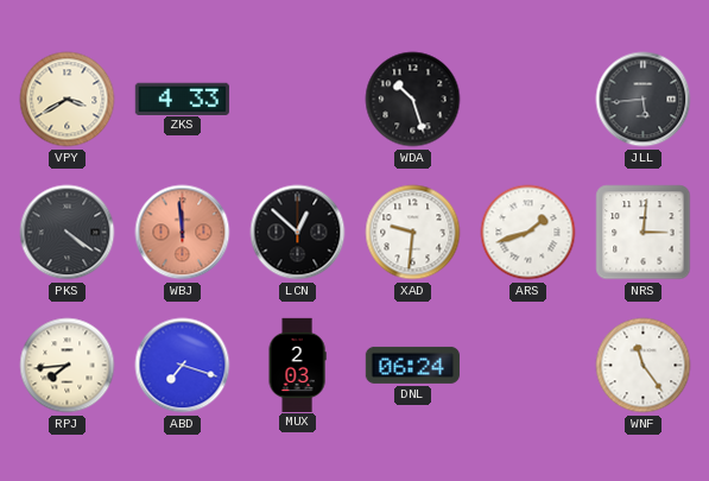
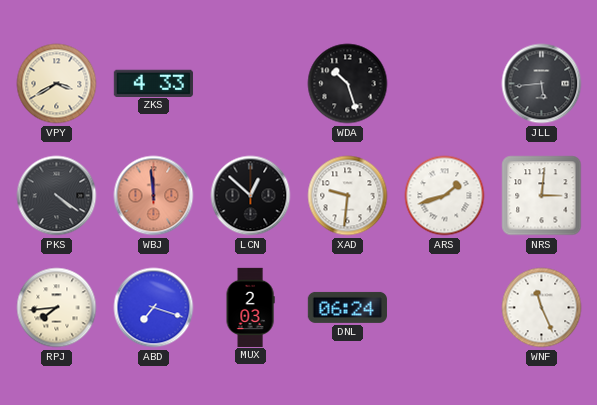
WNF: 11:24 -> 11:26 (542, 308)
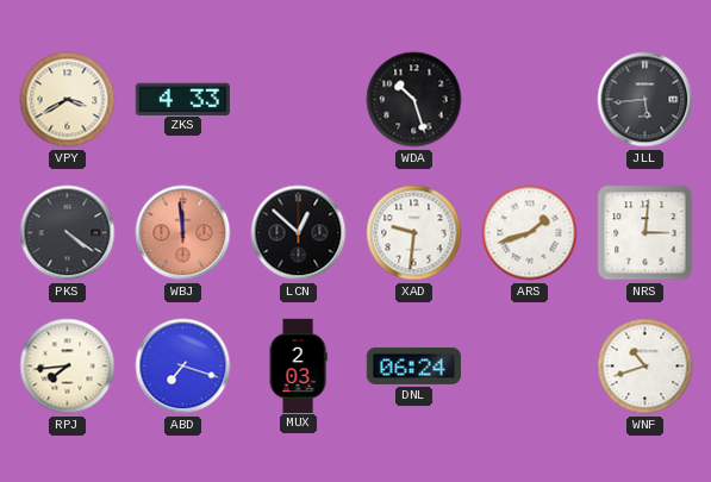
WNF: 11:26 -> 10:42 (645, 367)
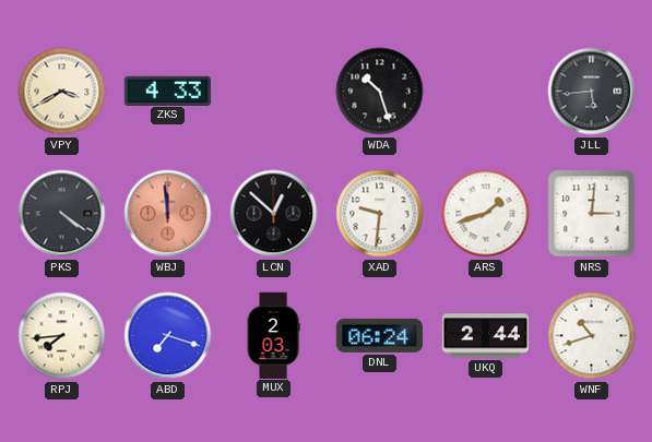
UKQ: none -> 2:44 (485, 336)
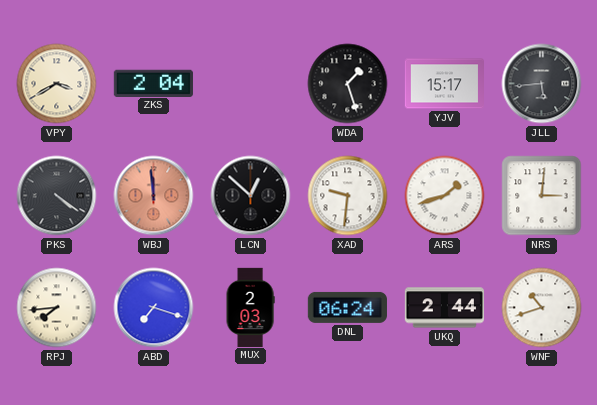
ZKS: 4:33 -> 2:04 (153, 83)
WDA: 10:27 -> 1:27 (348, 84)
YJV: none -> 15:17 (444, 84)
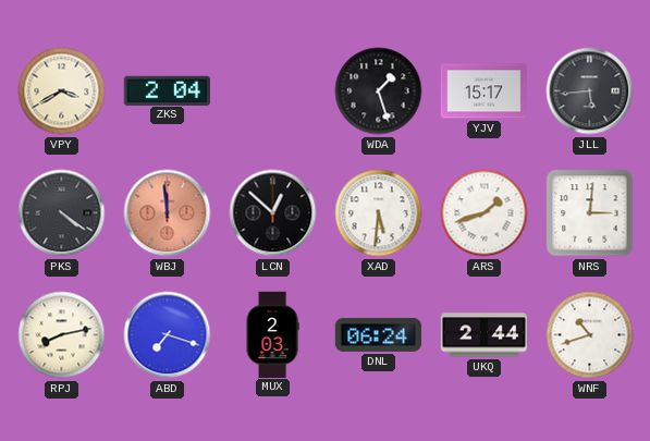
XAD: 9:31 -> 5:31 (379, 213)
RPJ: 7:44 -> 8:13 (62, 335)
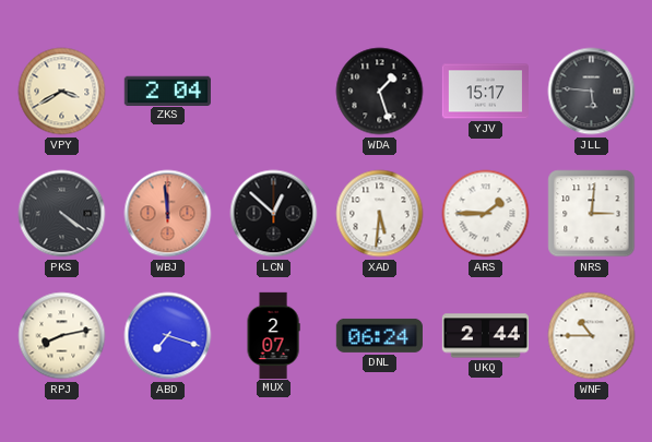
JLL: 5:44 -> 5:46 (592, 92)
ARS: 1:42 -> 1:45 (486, 214)
MUX: 2:03 -> 2:07 (273, 335)
WNF: 10:42 -> 10:45 (592, 336)
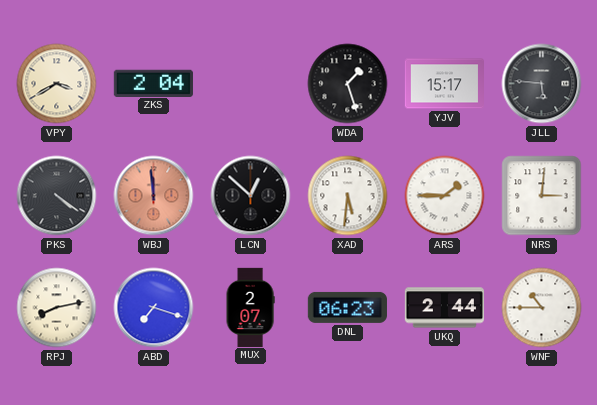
DNL: 06:24 -> 06:23 (347, 307)
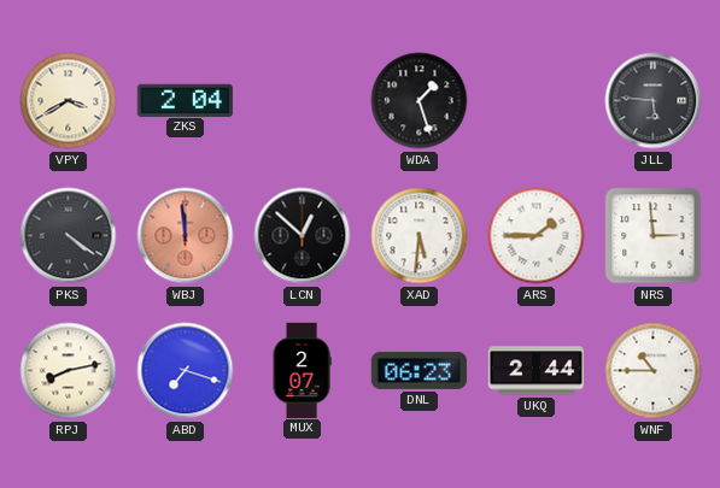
YJV: 15:17 -> none (444, 84)
NRS: 3:01 -> 2:59 (654, 236)
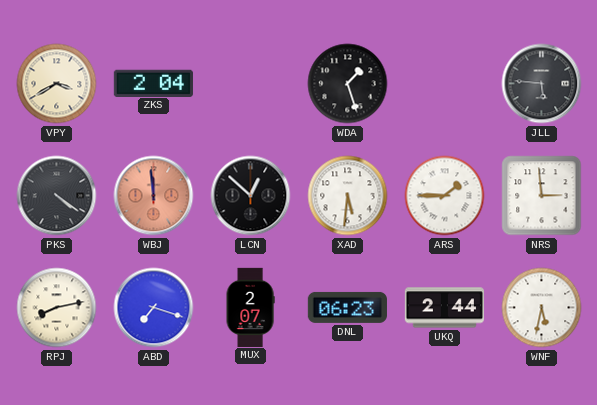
WNF: 10:45 -> 5:32 (542, 308)
